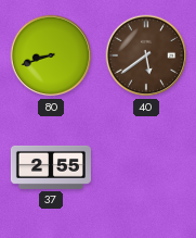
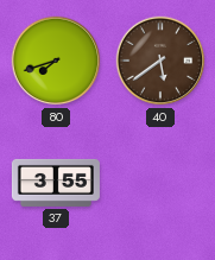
80: 8:42 -> 7:42 (56, 61)
37: 2:55 -> 3:55 (56, 183)
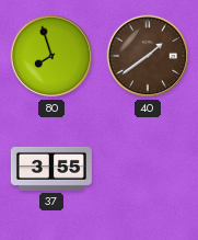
80: 7:42 -> 7:57 (51, 56)
40: 5:39 -> 1:39 (148, 56)
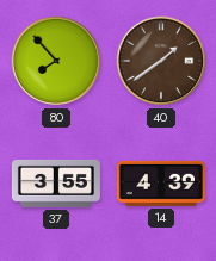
80: 7:57 -> 7:53 (56, 61)
14: none -> 4:39 (161, 184)
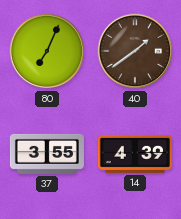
80: 7:53 -> 7:04 (47, 51)
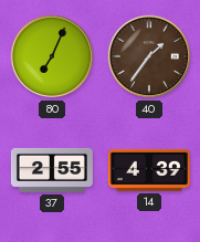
40: 1:39 -> 1:36 (149, 56)
37: 3:55 -> 2:55 (52, 170)
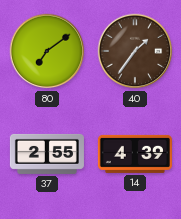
80: 7:04 -> 7:09 (47, 51)
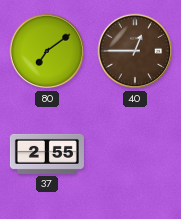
40: 1:36 -> 12:45 (135, 51)
14: 4:39 -> none (135, 154)
